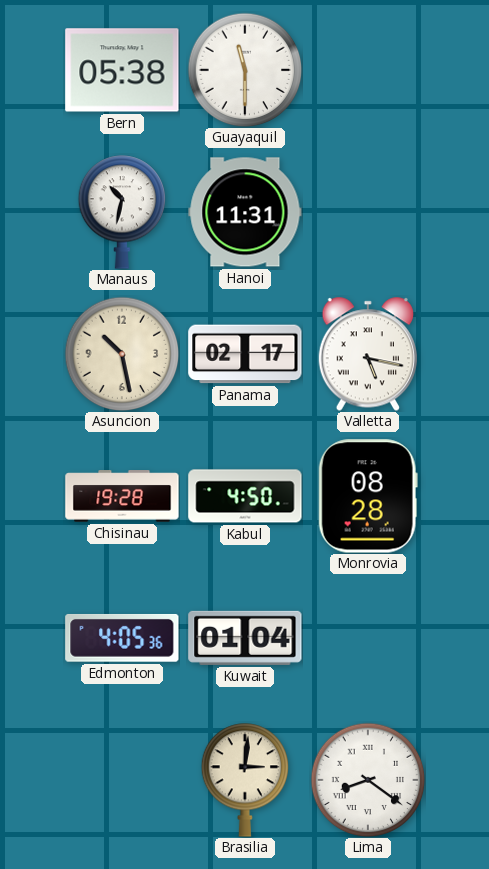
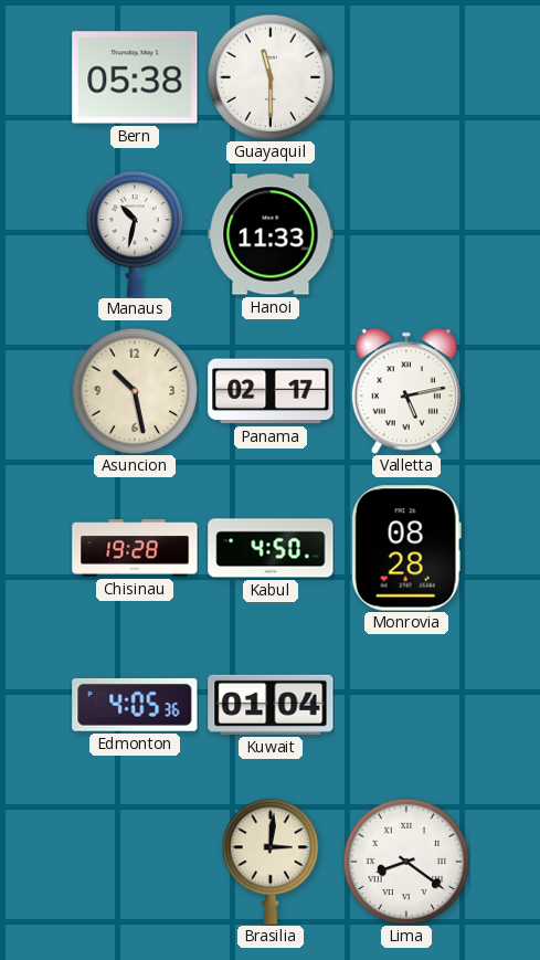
Hanoi: 11:31 -> 11:33 (271, 234)
Valletta: 5:17 -> 5:13 (405, 391)
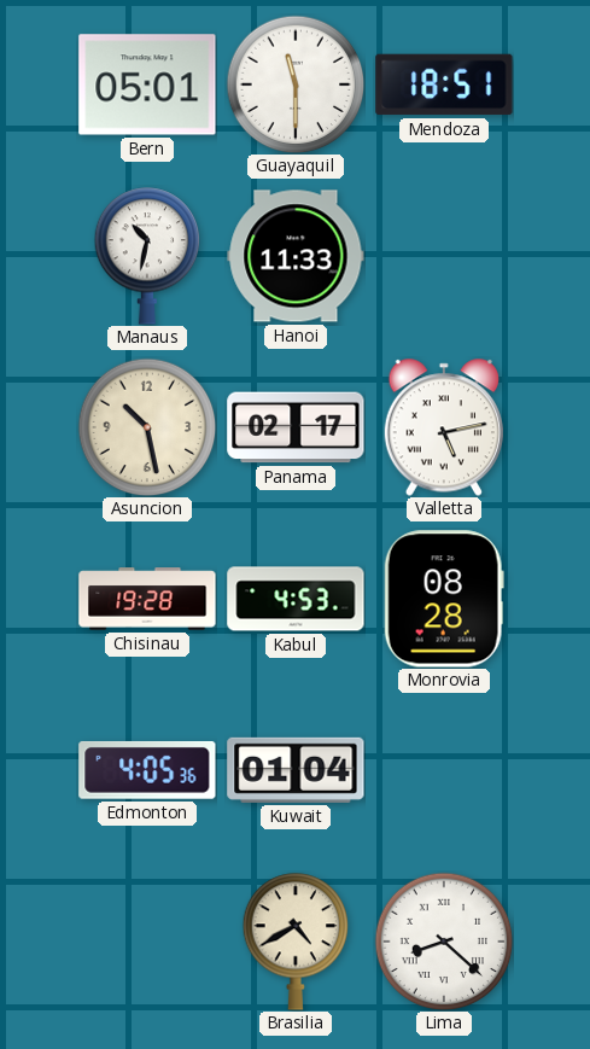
Bern: 05:38 -> 05:01 (147, 84)
Mendoza: none -> 18:51 (444, 84)
Kabul: 4:50 -> 4:53 (296, 599)
Brasilia: 3:01 -> 4:40 (296, 942)
Lima: 8:21 -> 8:22 (444, 942)
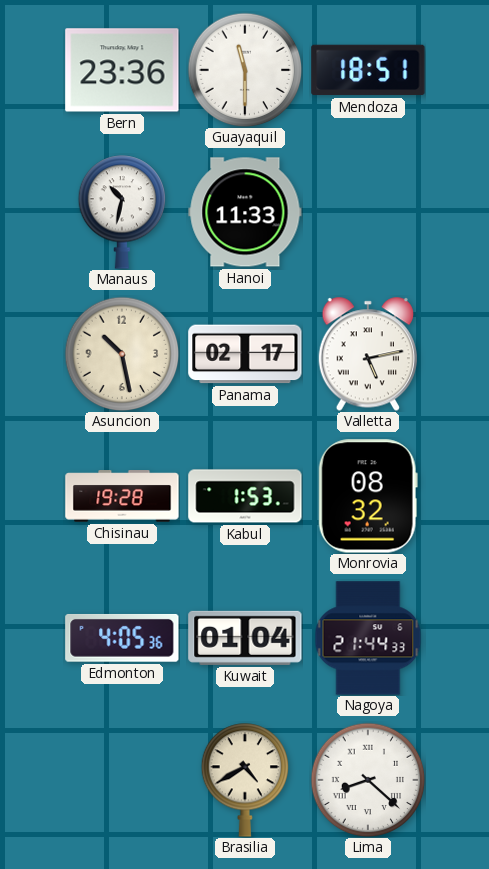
Bern: 05:01 -> 23:36 (122, 70)
Kabul: 4:53 -> 1:53 (245, 496)
Monrovia: 08:28 -> 08:32 (368, 496)
Nagoya: none -> 21:44 (368, 638)
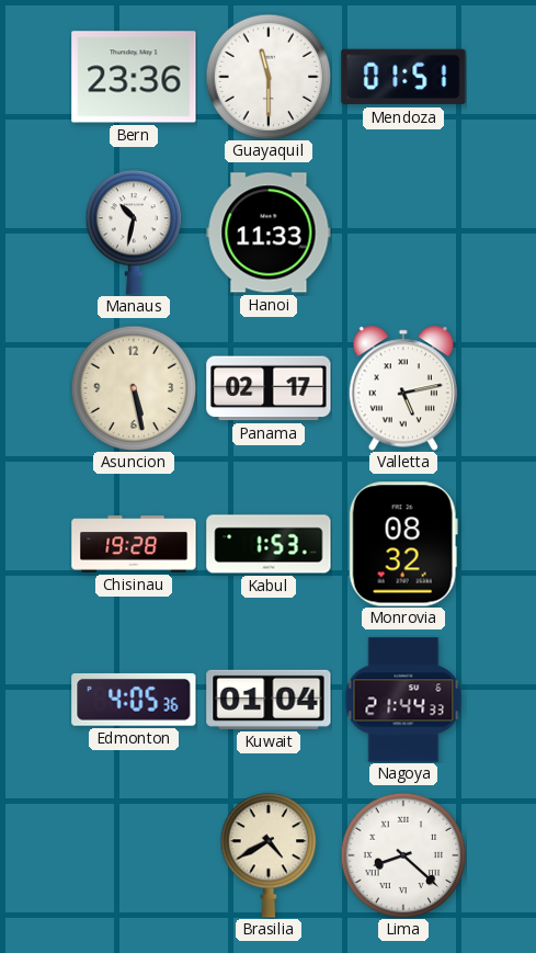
Mendoza: 18:51 -> 01:51 (403, 77)
Asuncion: 10:28 -> 5:28 (134, 388)
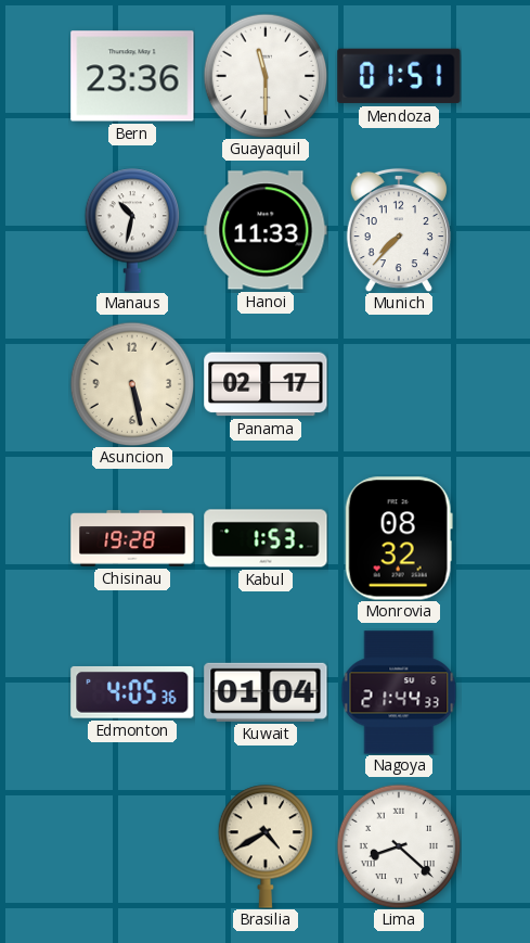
Munich: none -> 7:37 (399, 230)
Valletta: 5:13 -> none (402, 388)
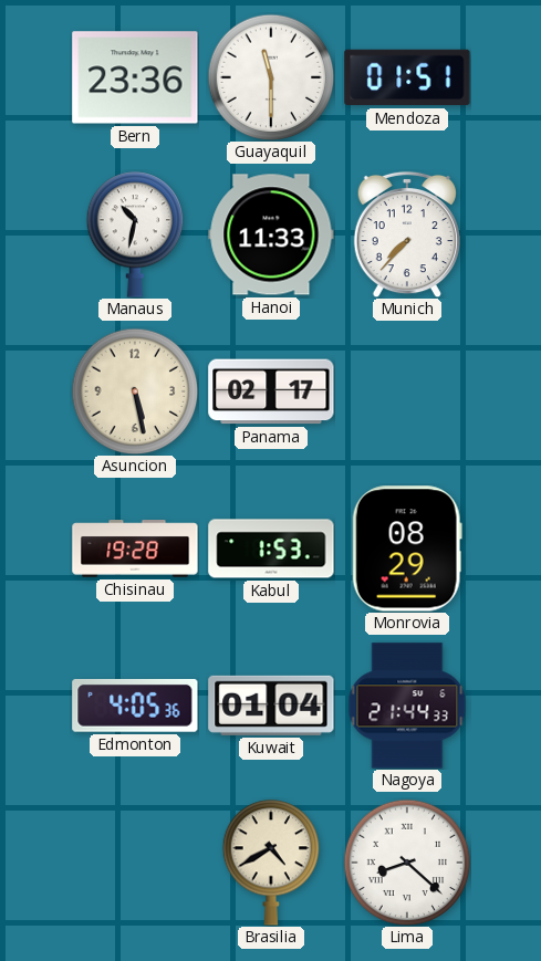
Monrovia: 08:32 -> 08:29 (407, 549)
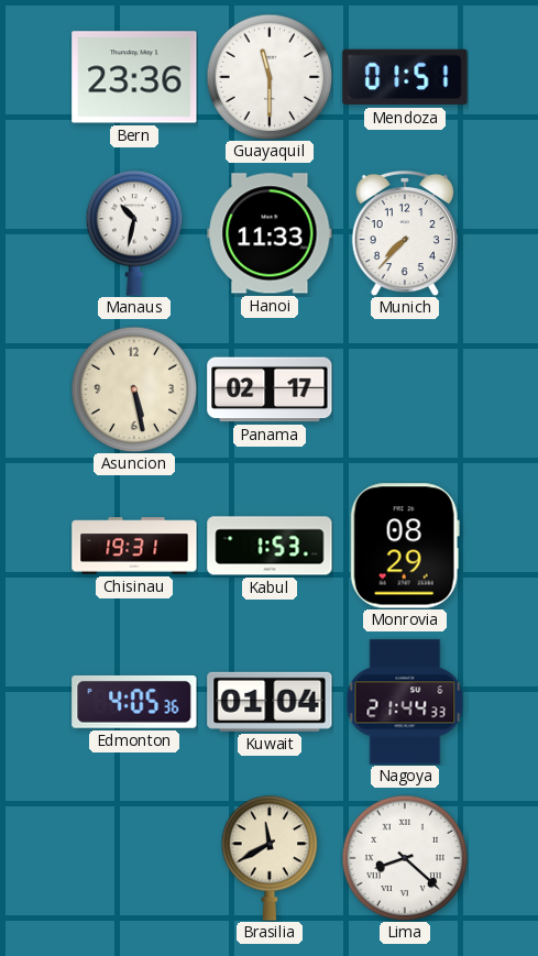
Chisinau: 19:28 -> 19:31 (134, 546)
Brasilia: 4:40 -> 11:40 (270, 858)
